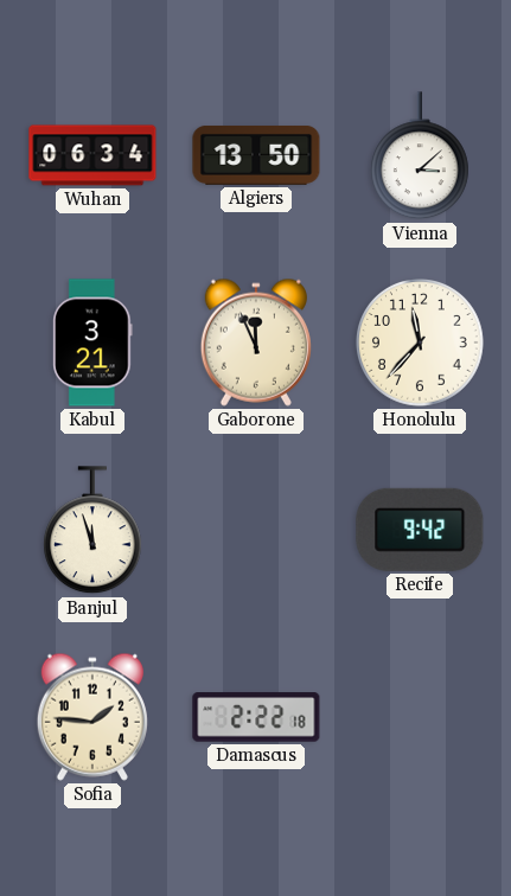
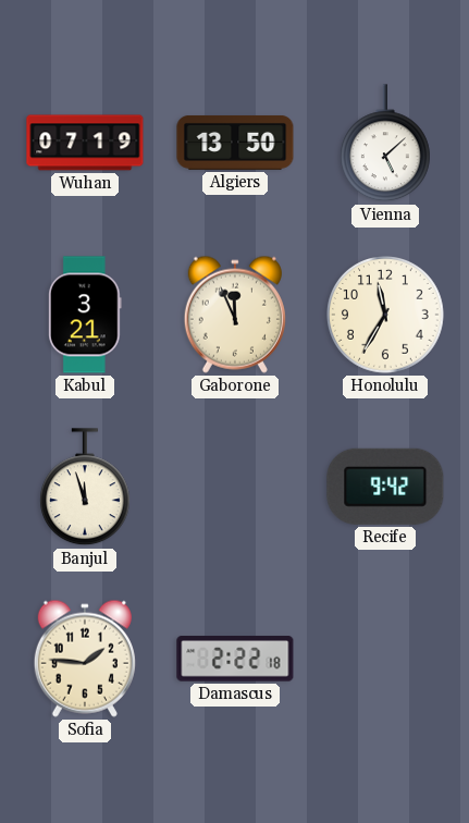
Wuhan: 06:34 -> 07:19 (85, 143)
Vienna: 3:08 -> 5:08 (385, 144)
Honolulu: 11:37 -> 11:35 (386, 316)
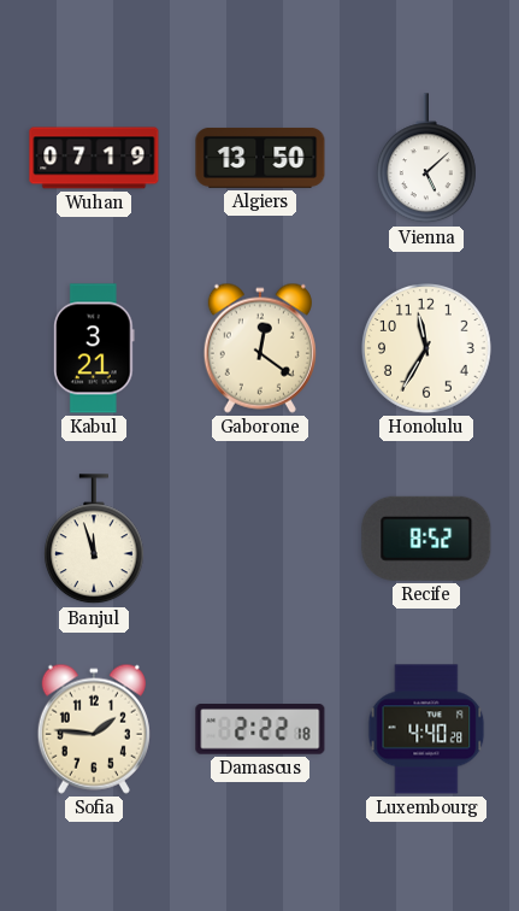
Gaborone: 11:56 -> 12:21 (260, 348)
Recife: 9:42 -> 8:52 (426, 539)
Luxembourg: none -> 4:40 (426, 729)
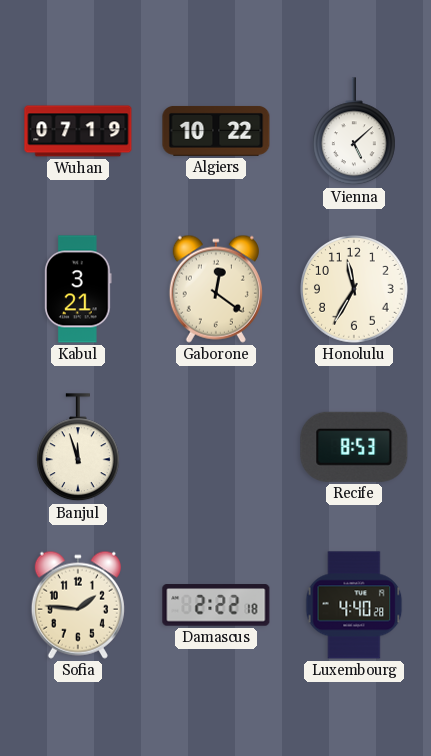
Algiers: 13:50 -> 10:22 (216, 131)
Recife: 8:52 -> 8:53 (354, 447)
